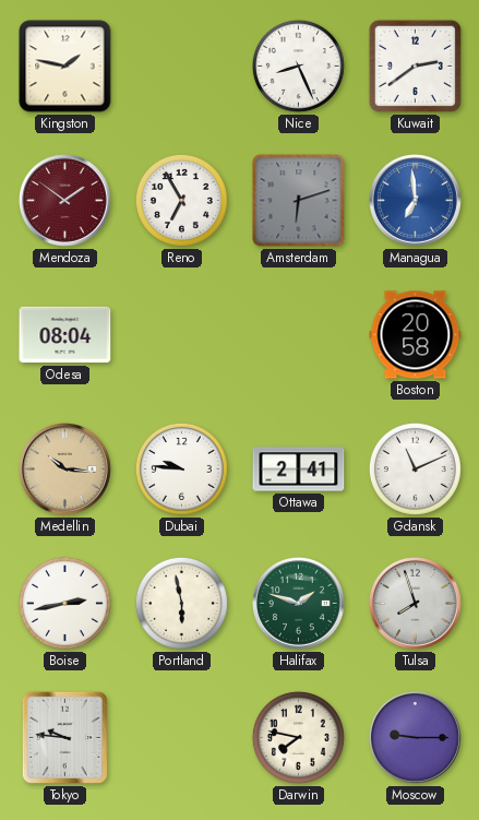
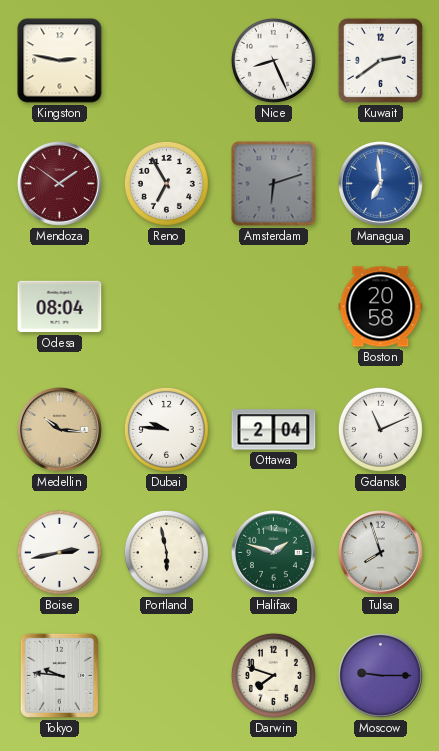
Kingston: 1:47 -> 2:47 (60, 61)
Ottawa: 2:41 -> 2:04 (274, 430)
Darwin: 7:47 -> 7:48 (273, 675)
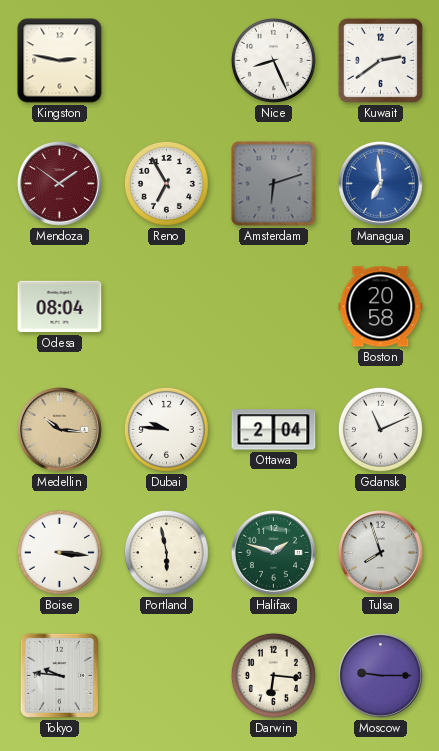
Boise: 2:43 -> 3:16 (59, 552)
Darwin: 7:48 -> 6:16 (273, 675)
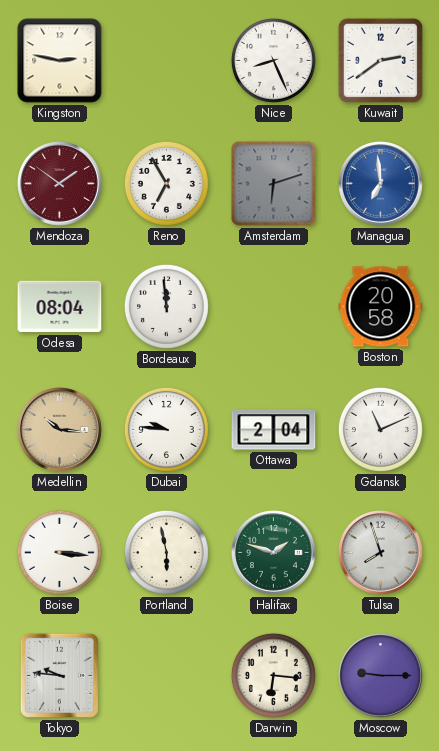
Bordeaux: none -> 11:59 (166, 306)
